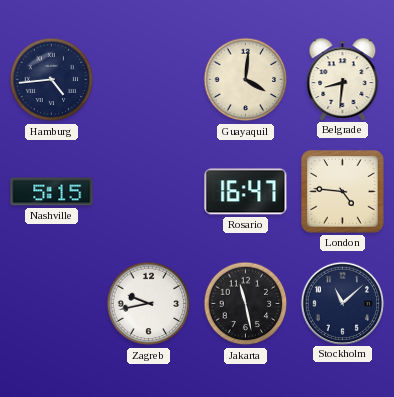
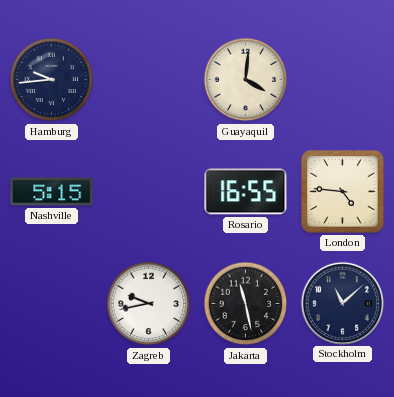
Hamburg: 4:44 -> 9:44 (52, 80)
Belgrade: 8:31 -> none (343, 79)
Rosario: 16:47 -> 16:55 (246, 192)
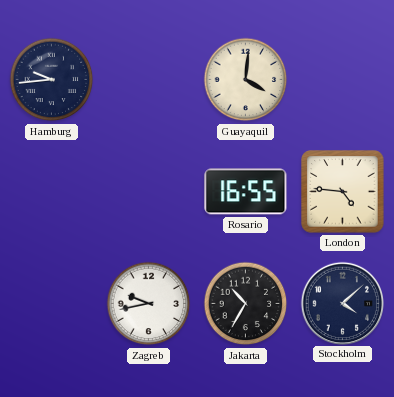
Nashville: 5:15 -> none (52, 192)
Jakarta: 11:28 -> 10:35 (246, 304)
Stockholm: 11:08 -> 4:08 (342, 303)
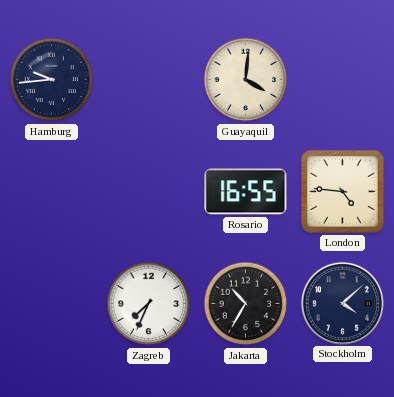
Zagreb: 9:43 -> 7:34 (149, 304)
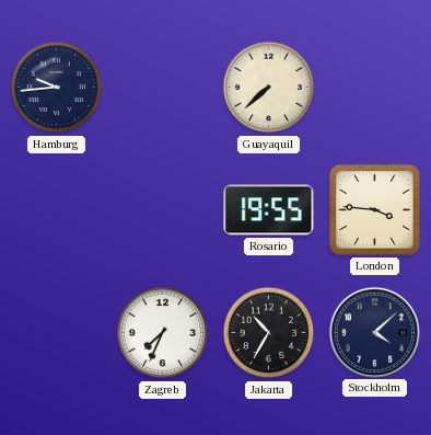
Guayaquil: 4:01 -> 7:38 (269, 88)
Rosario: 16:55 -> 19:55 (269, 210)
London: 4:46 -> 3:46 (375, 210)
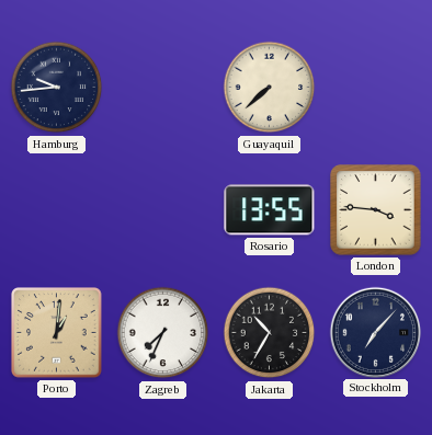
Rosario: 19:55 -> 13:55 (270, 210)
Porto: none -> 1:01 (57, 333)
Stockholm: 4:08 -> 7:07 (375, 332)
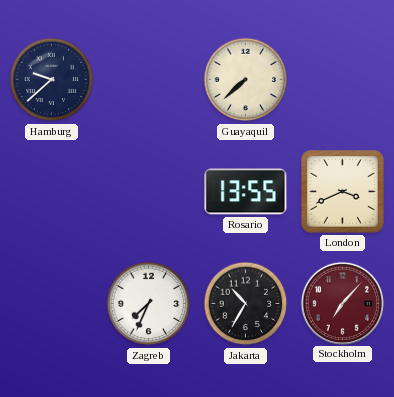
Hamburg: 9:44 -> 9:38 (52, 80)
London: 3:46 -> 3:41 (343, 192)
Porto: 1:01 -> none (57, 333)
Stockholm dial: navy -> burgundy (342, 303)
